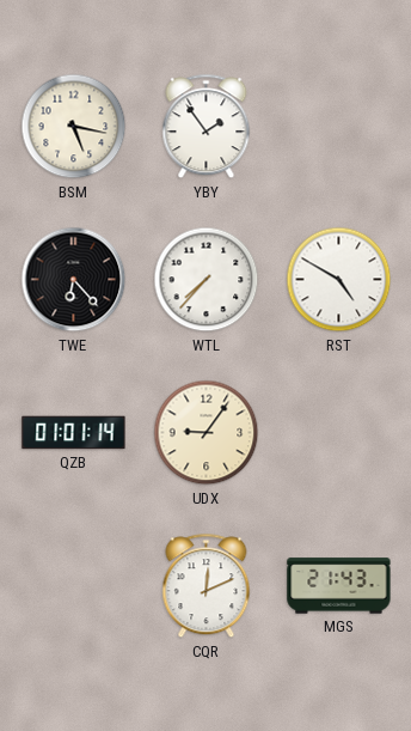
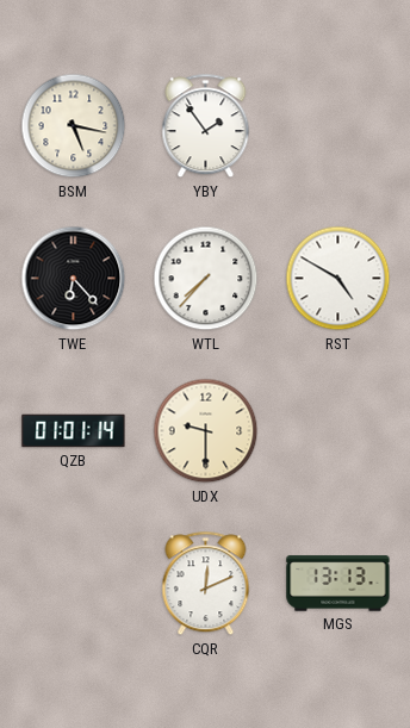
UDX: 9:06 -> 9:30 (206, 431)
MGS: 21:43 -> 13:13 (338, 584)
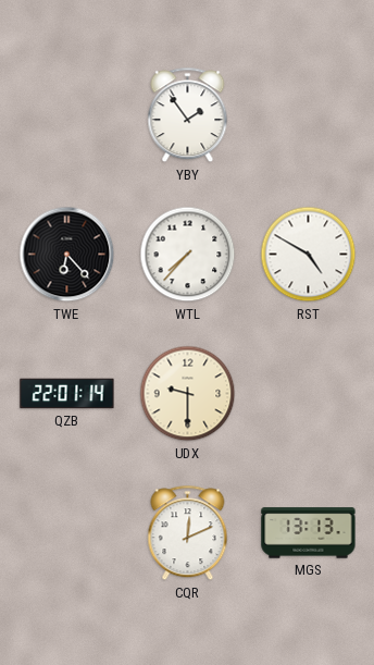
BSM: 5:17 -> none (74, 126)
QZB: 01:01 -> 22:01 (67, 394)
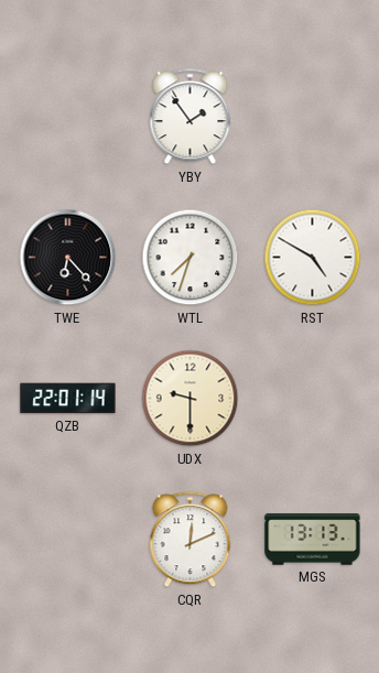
WTL: 7:37 -> 7:33 (191, 258)
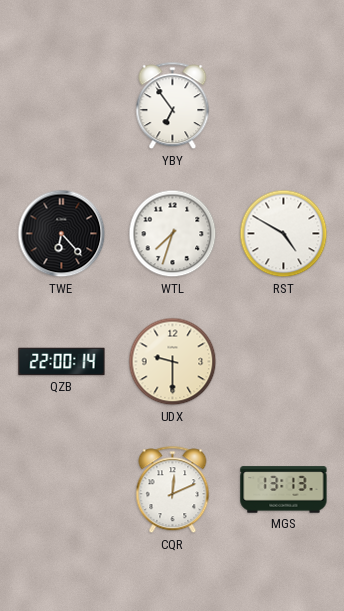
YBY: 1:54 -> 6:54 (173, 106)
QZB: 22:01 -> 22:00 (62, 362)
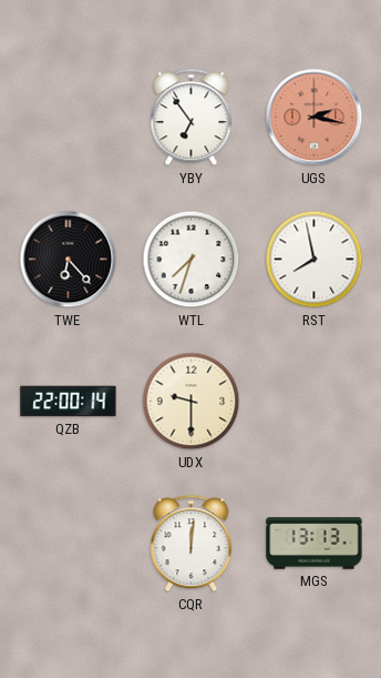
UGS: none -> 2:17 (315, 118)
RST: 4:50 -> 7:58 (315, 260)
CQR: 12:11 -> 12:01 (192, 544)
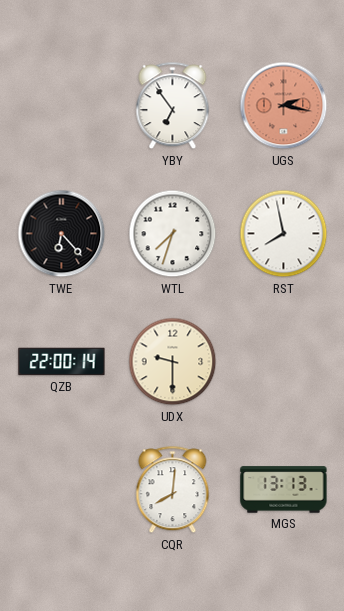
CQR: 12:01 -> 8:01 (173, 490)
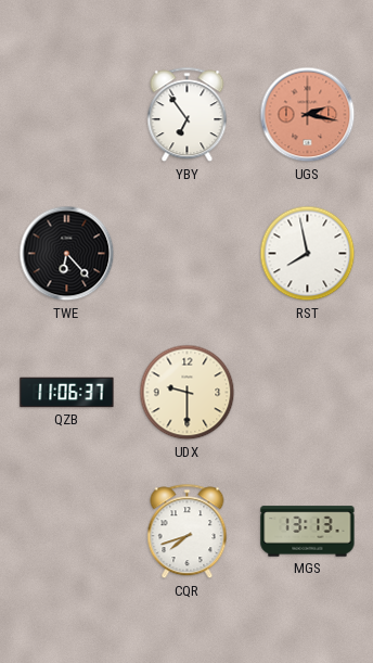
WTL: 7:33 -> none (173, 234)
QZB: 22:00 -> 11:06 (67, 393)
CQR: 8:01 -> 7:42 (188, 532)
